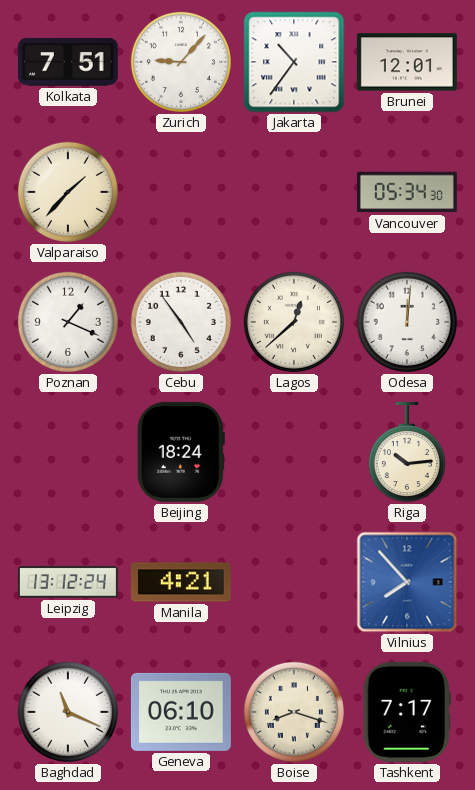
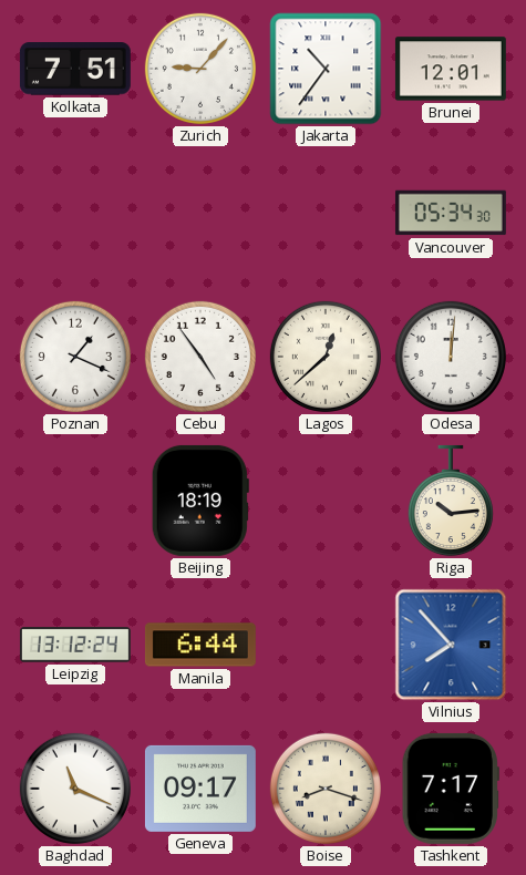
Valparaiso: 1:37 -> none (68, 192)
Beijing: 18:24 -> 18:19 (200, 501)
Manila: 4:21 -> 6:44 (200, 645)
Geneva: 06:10 -> 09:17 (200, 789)
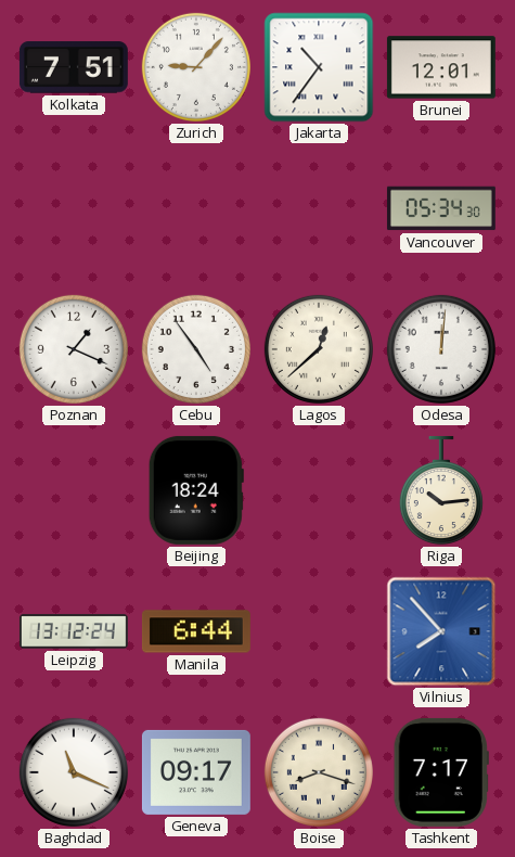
Beijing: 18:19 -> 18:24 (196, 490)
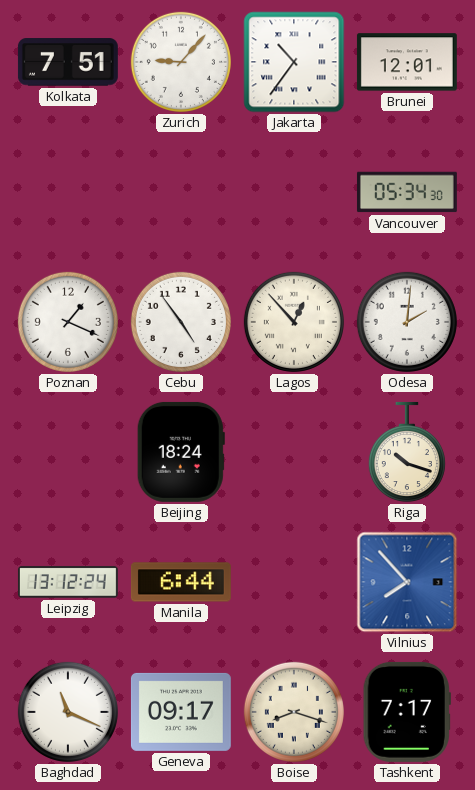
Lagos: 12:38 -> 12:53 (294, 322)
Odesa: 12:01 -> 2:01 (407, 322)
Riga: 10:14 -> 10:18 (407, 452)
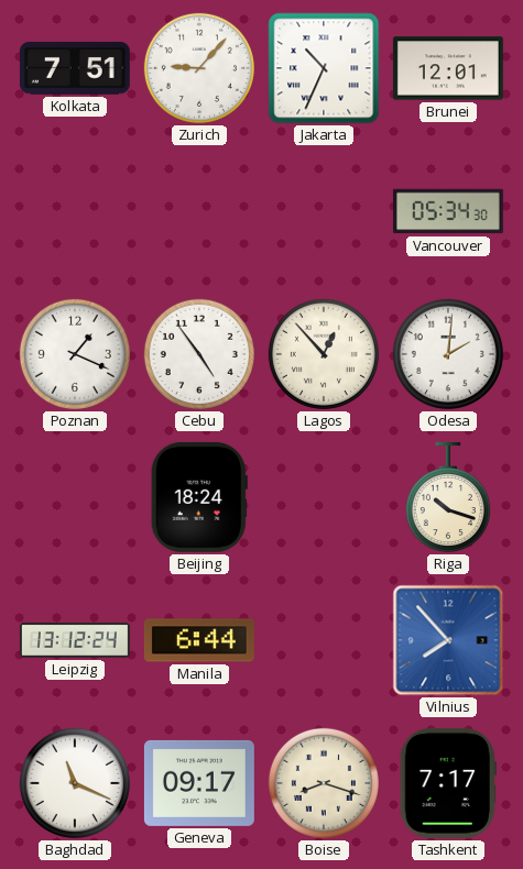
Jakarta: 10:36 -> 10:34 (324, 68)
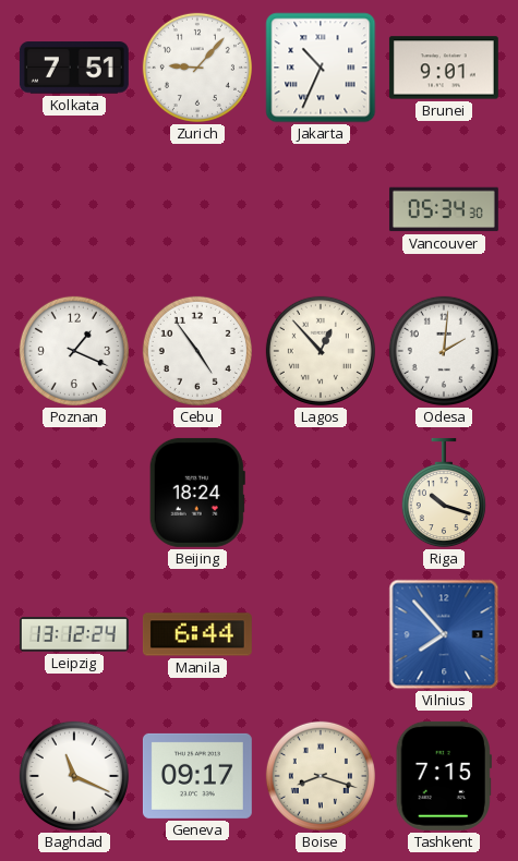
Brunei: 12:01 -> 9:01 (444, 68)
Tashkent: 7:17 -> 7:15 (444, 776)
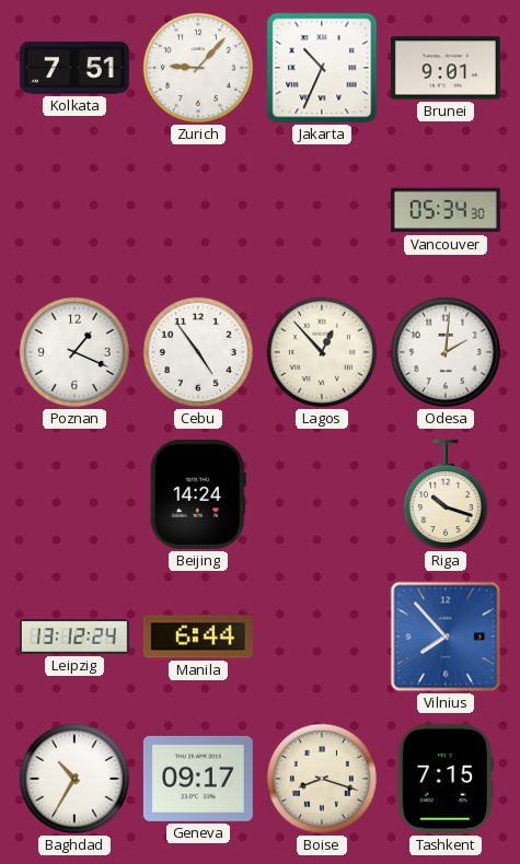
Beijing: 18:24 -> 14:24 (198, 494)
Baghdad: 11:19 -> 10:35 (74, 779)
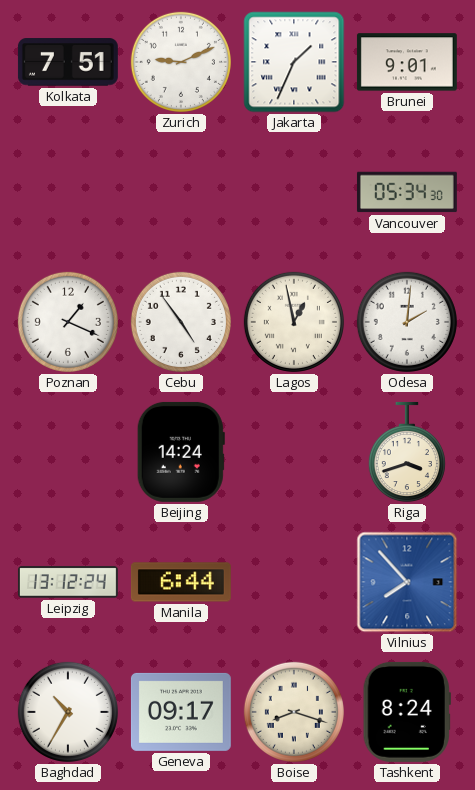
Zurich: 9:07 -> 9:11 (181, 62)
Jakarta: 10:34 -> 1:34 (294, 62)
Lagos: 12:53 -> 12:58 (294, 322)
Riga: 10:18 -> 3:42 (407, 452)
Tashkent: 7:15 -> 8:24 (407, 712)
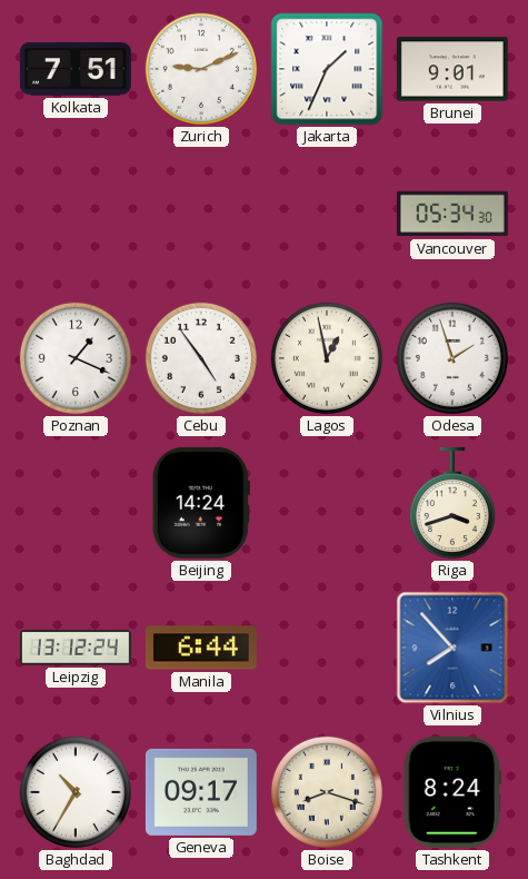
Odesa: 2:01 -> 1:57 (452, 358)
